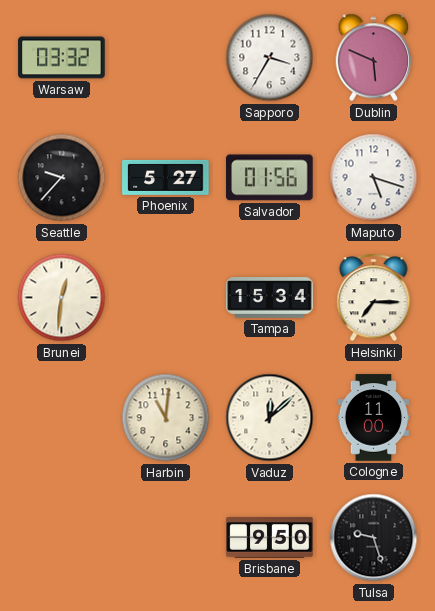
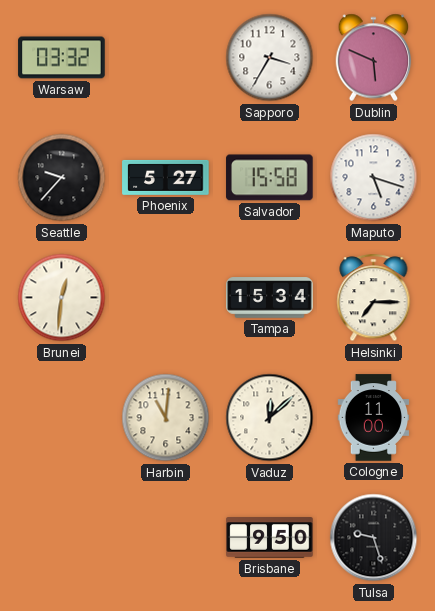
Salvador: 01:56 -> 15:58 (270, 178)
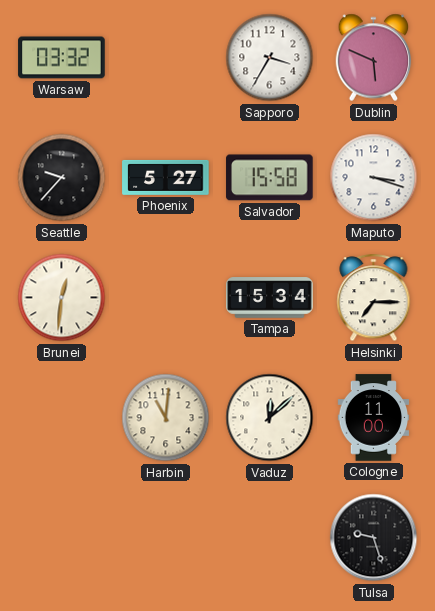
Maputo: 5:18 -> 3:18 (374, 178)
Brisbane: 9:50 -> none (270, 538)
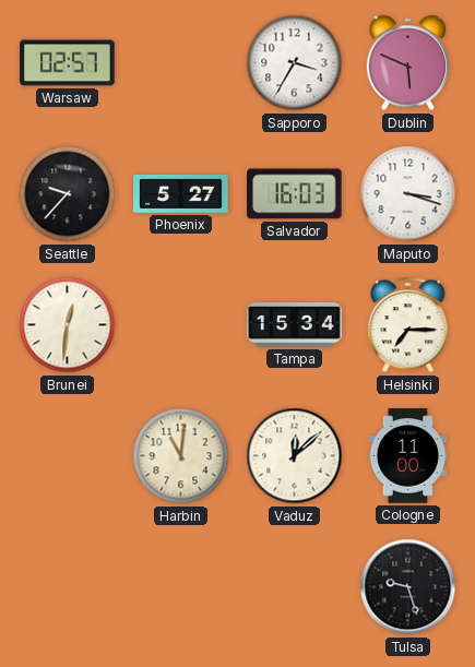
Warsaw: 03:32 -> 02:57 (68, 63)
Salvador: 15:58 -> 16:03 (295, 194)
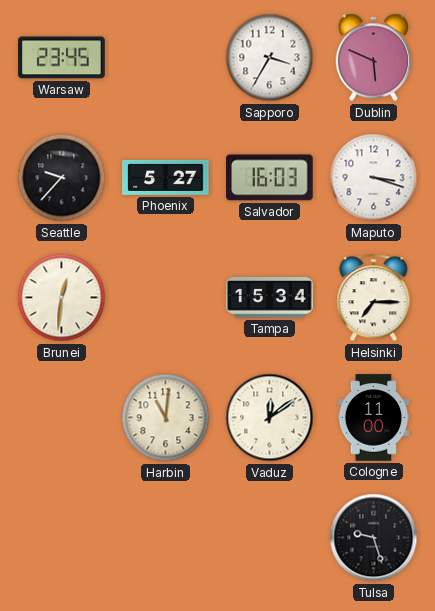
Warsaw: 02:57 -> 23:45 (62, 58)
Vaduz: 12:08 -> 12:09 (270, 418)
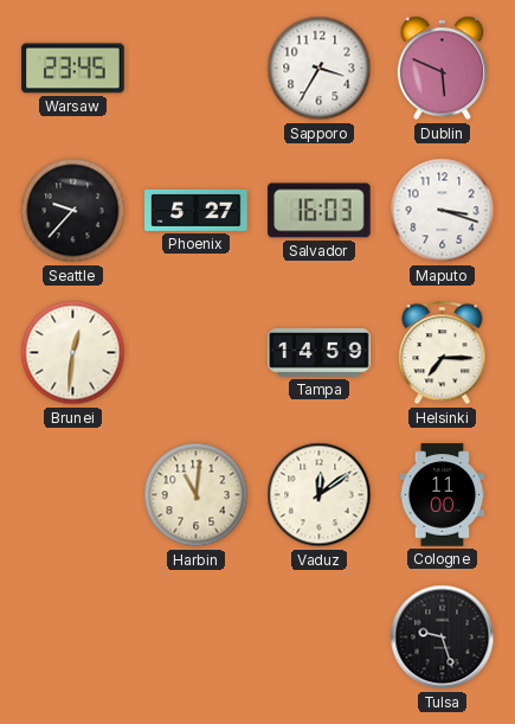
Tampa: 15:34 -> 14:59 (320, 353)
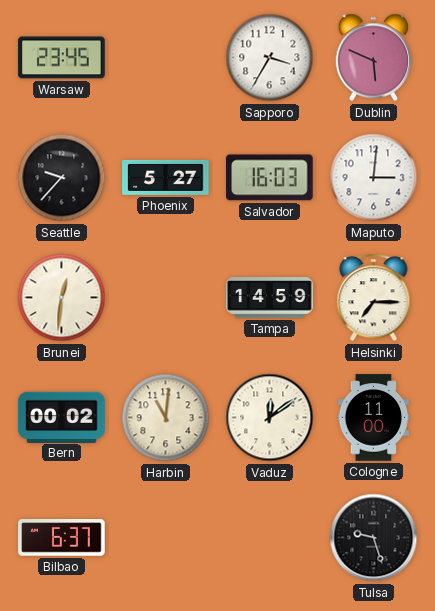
Maputo: 3:18 -> 3:01 (374, 178)
Bern: none -> 00:02 (62, 417)
Bilbao: none -> 6:37 (62, 538)
